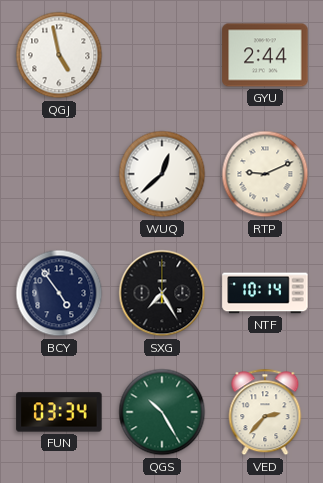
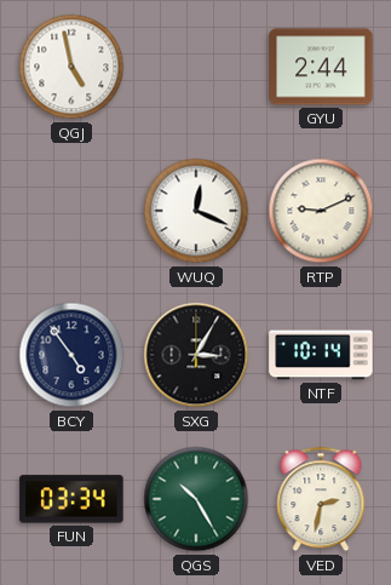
WUQ: 12:38 -> 12:19 (196, 211)
SXG: 7:25 -> 3:05 (196, 355)
VED: 2:37 -> 2:32 (321, 499)
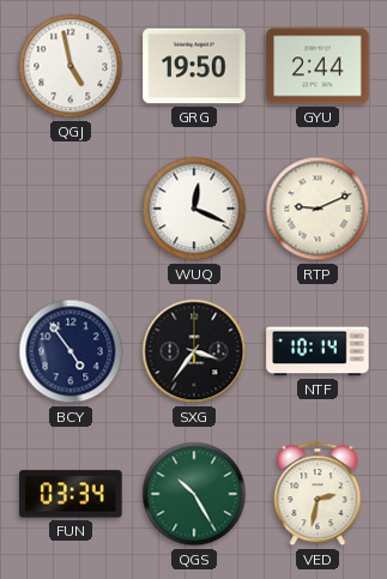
GRG: none -> 19:50 (194, 66)
SXG: 3:05 -> 3:36 (194, 351)
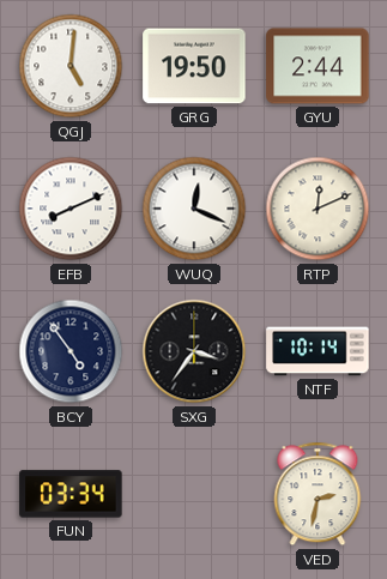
QGJ: 4:58 -> 5:01 (71, 66)
EFB: none -> 8:11 (71, 209)
RTP: 9:11 -> 12:11 (318, 209)
QGS: 10:25 -> none (194, 494)
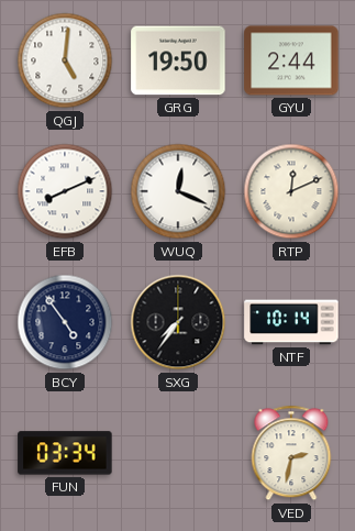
SXG: 3:36 -> 7:36 (178, 322)
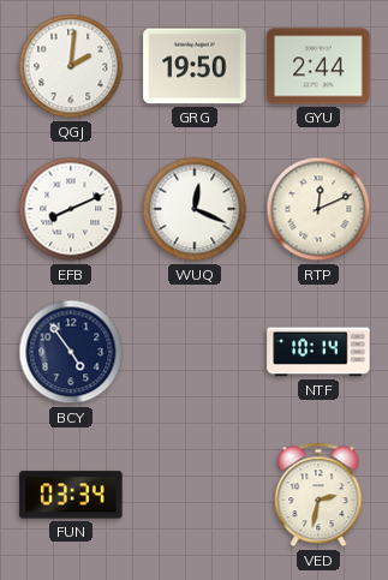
QGJ: 5:01 -> 2:01 (71, 66)
SXG: 7:36 -> none (178, 322)
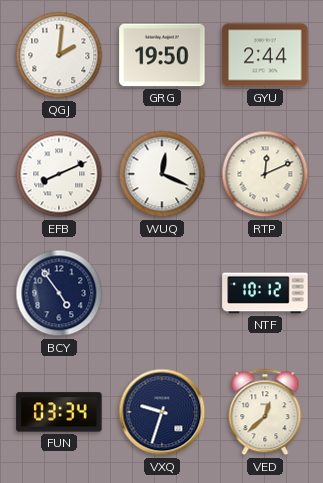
NTF: 10:14 -> 10:12 (265, 293)
VXQ: none -> 9:33 (162, 412)
VED: 2:32 -> 12:38 (265, 412)
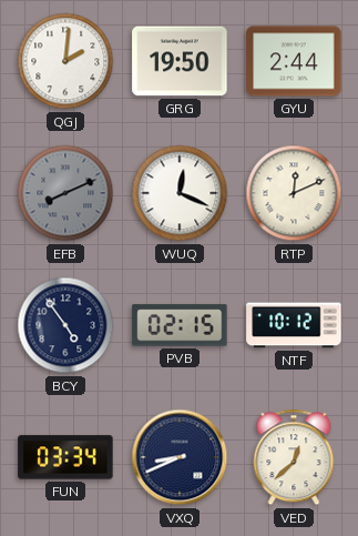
EFB dial: white -> grey (65, 193)
PVB: none -> 02:15 (180, 325)
VXQ: 9:33 -> 8:41 (180, 457)
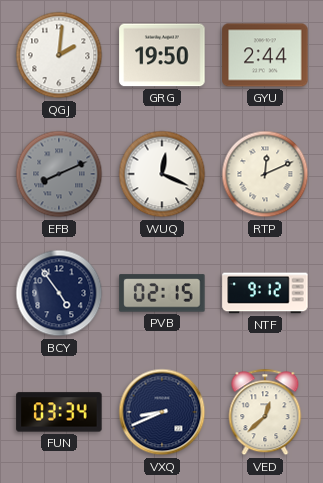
NTF: 10:12 -> 9:12 (265, 293)
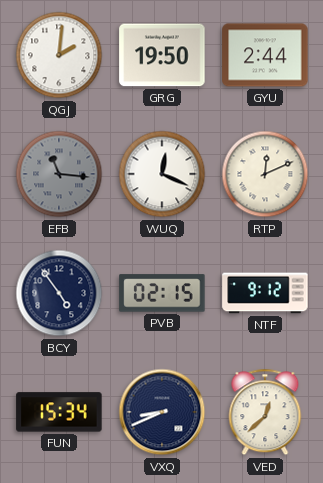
EFB: 8:11 -> 11:16 (59, 174)
FUN: 03:34 -> 15:34 (59, 412)
